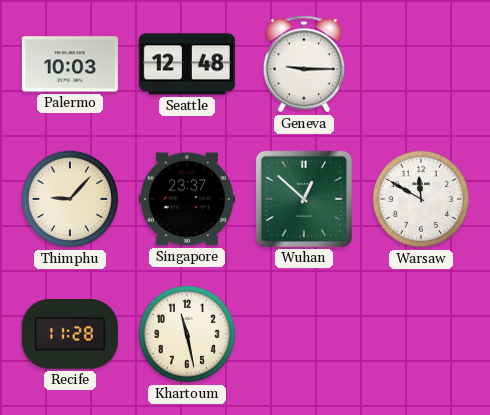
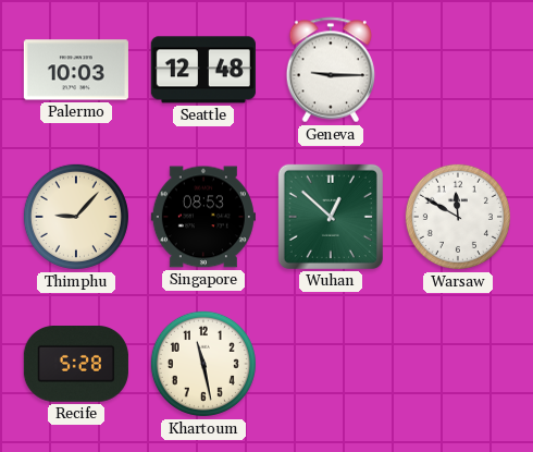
Singapore: 23:37 -> 08:53 (203, 217)
Recife: 11:28 -> 5:28 (76, 364)
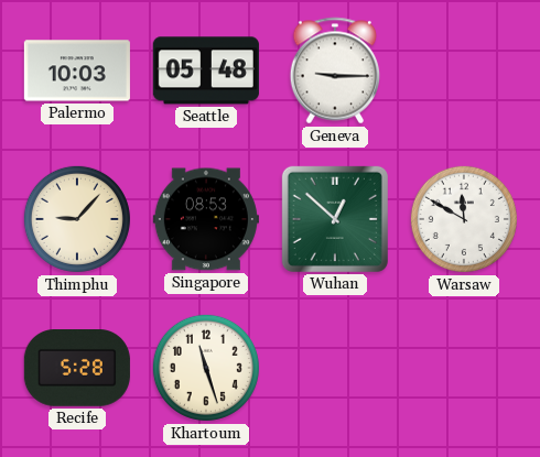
Seattle: 12:48 -> 05:48 (206, 70)
Khartoum: 11:28 -> 11:27 (206, 368)
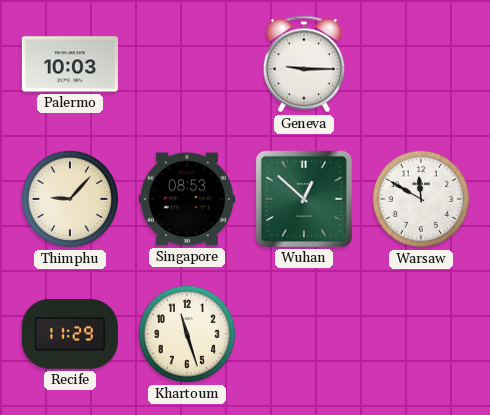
Seattle: 05:48 -> none (206, 70)
Recife: 5:28 -> 11:29 (70, 334)
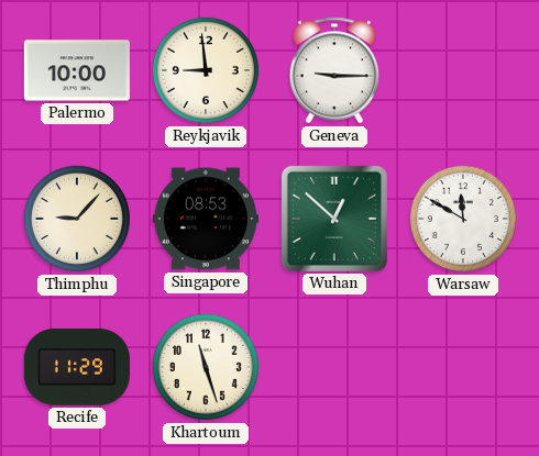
Palermo: 10:03 -> 10:00 (77, 70)
Reykjavik: none -> 8:59 (206, 70)
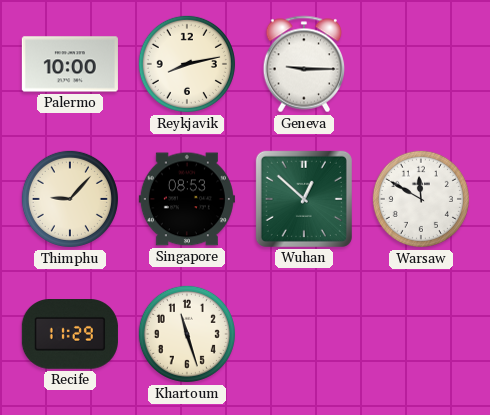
Reykjavik: 8:59 -> 8:13 (187, 64)
